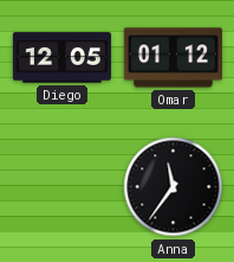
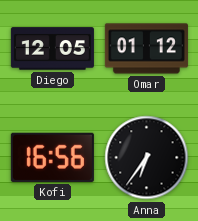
Kofi: none -> 16:56 (52, 157)
Anna: 11:36 -> 6:36 (147, 158)
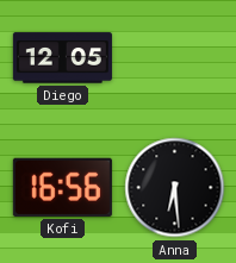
Omar: 01:12 -> none (146, 49)
Anna: 6:36 -> 6:29 (175, 188)
